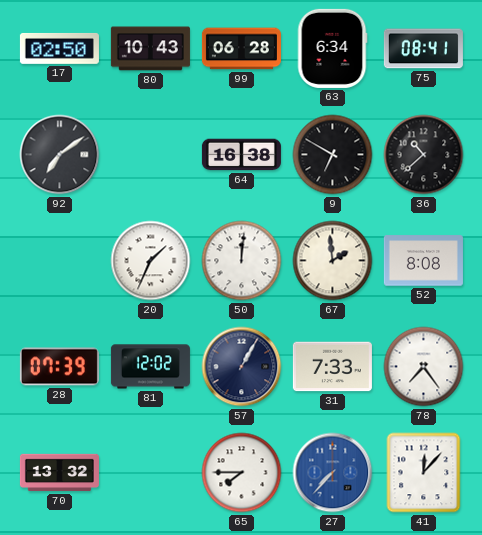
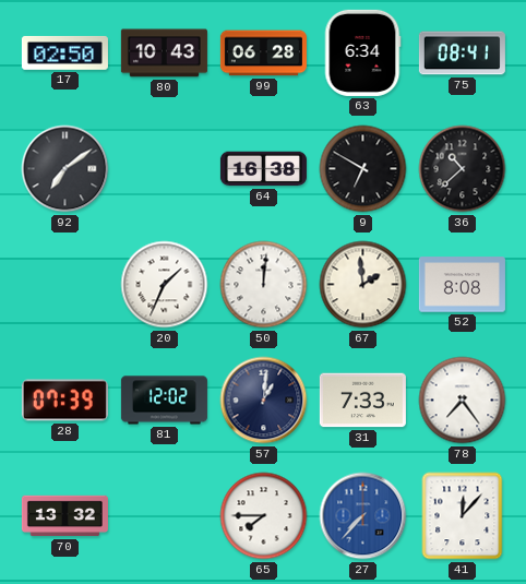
57: 1:05 -> 1:01 (264, 401)
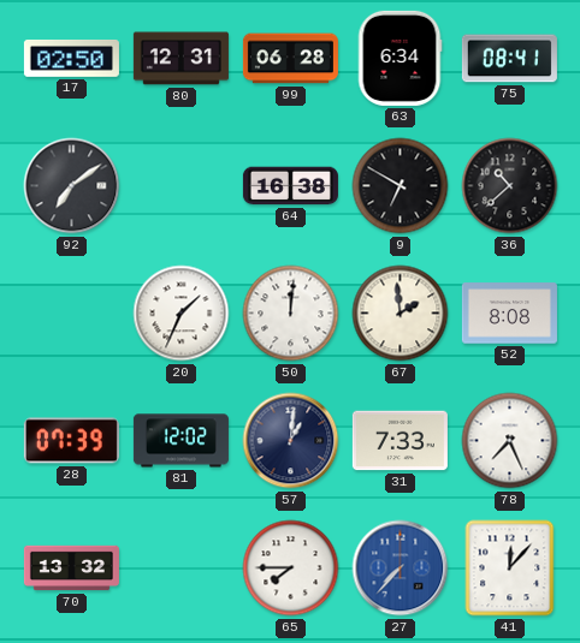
80: 10:43 -> 12:31 (180, 59)
78: 7:24 -> 7:26 (510, 441)
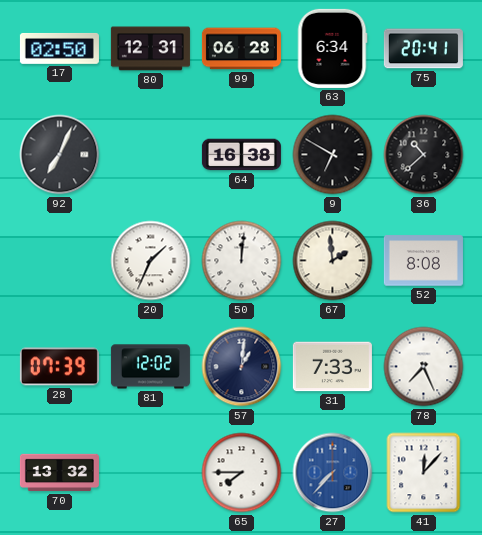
75: 08:41 -> 20:41 (423, 49)
92: 7:09 -> 7:04 (60, 155)
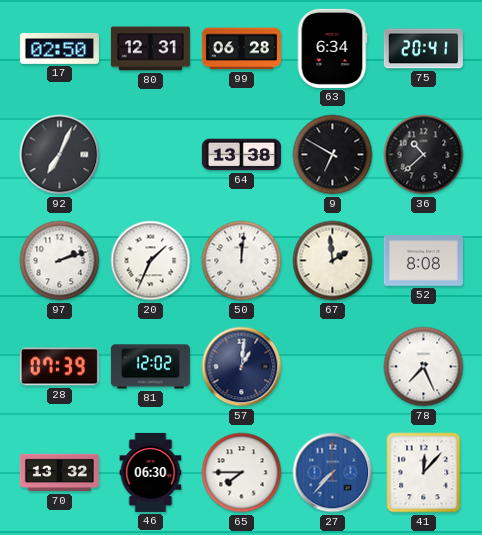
64: 16:38 -> 13:38 (241, 155)
97: none -> 2:12 (60, 261)
31: 7:33 -> none (332, 367)
46: none -> 06:30 (151, 472)
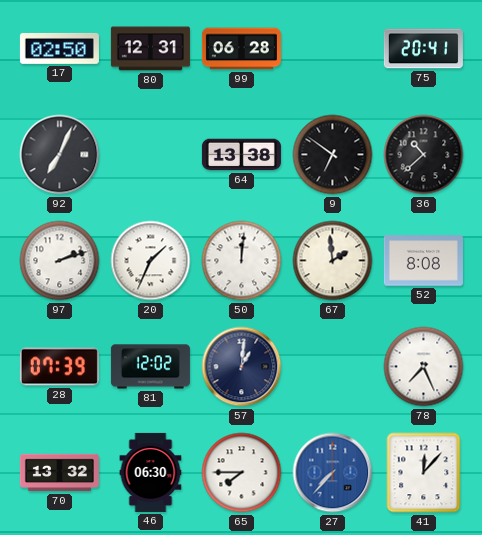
63: 6:34 -> none (332, 48)
9: 6:50 -> 6:51 (333, 155)
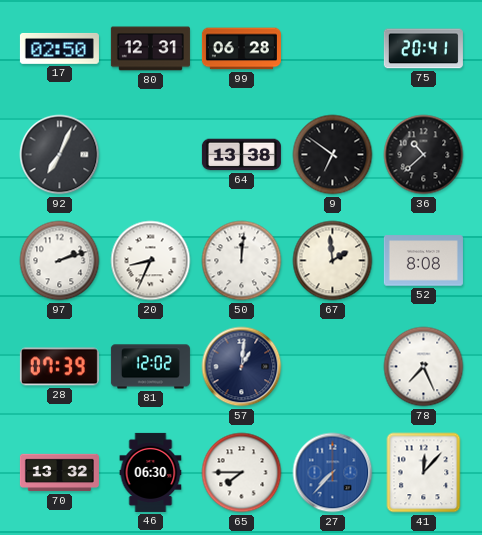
20: 1:34 -> 8:34 (151, 261)
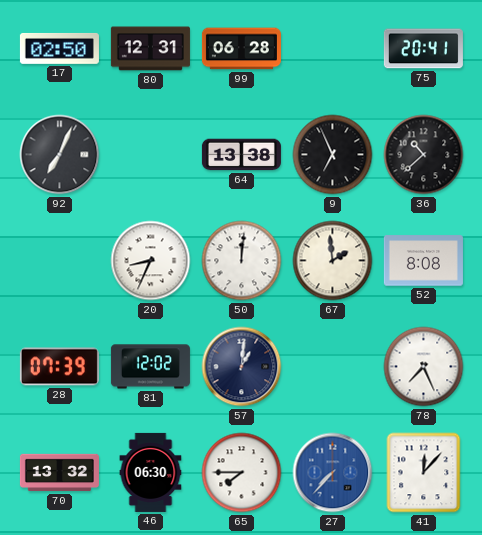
9: 6:51 -> 6:56 (333, 155)
97: 2:12 -> none (60, 261)
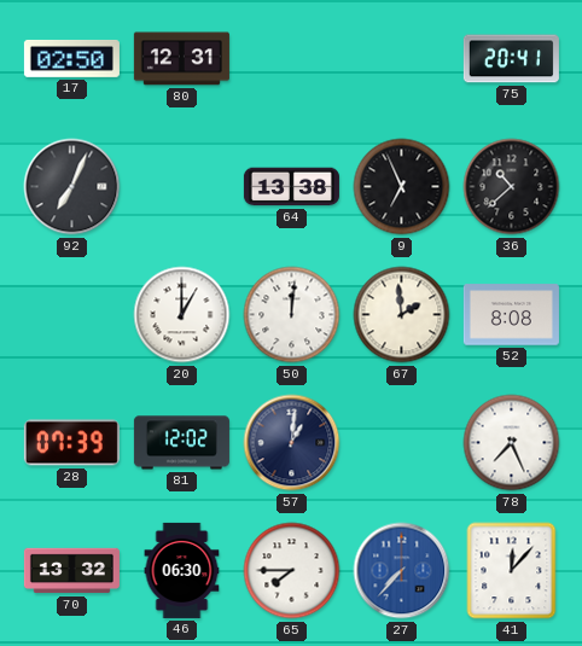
99: 06:28 -> none (241, 49)
20: 8:34 -> 1:00 (182, 315)
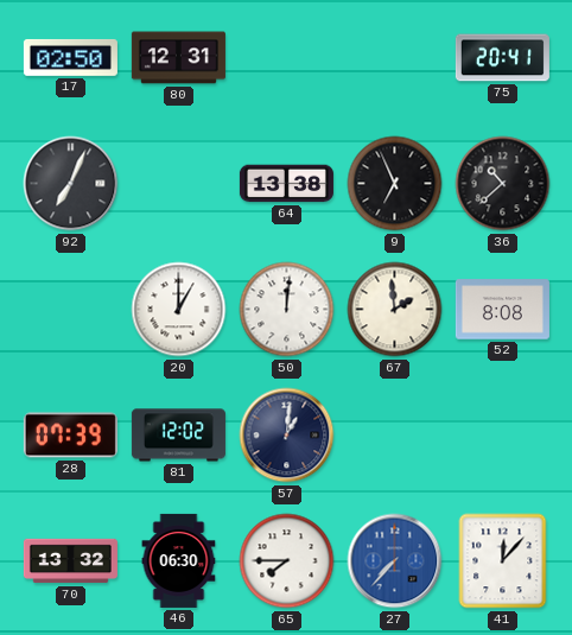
78: 7:26 -> none (512, 443)
